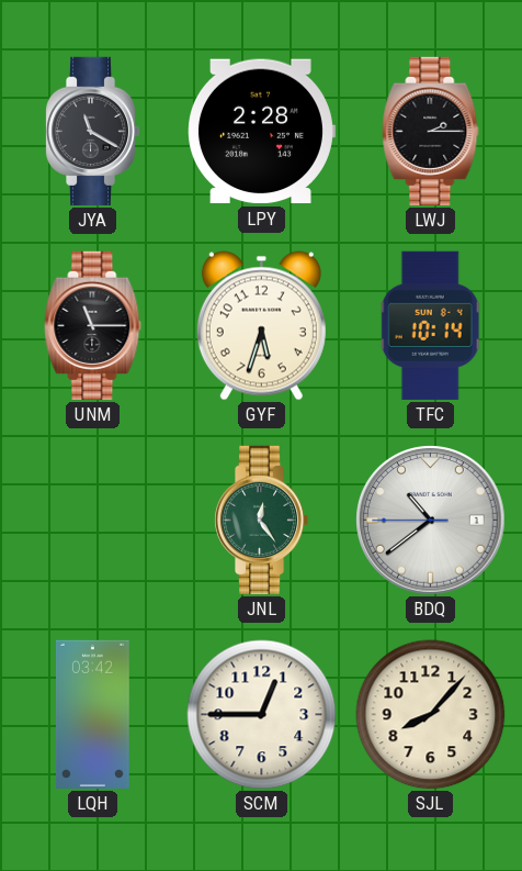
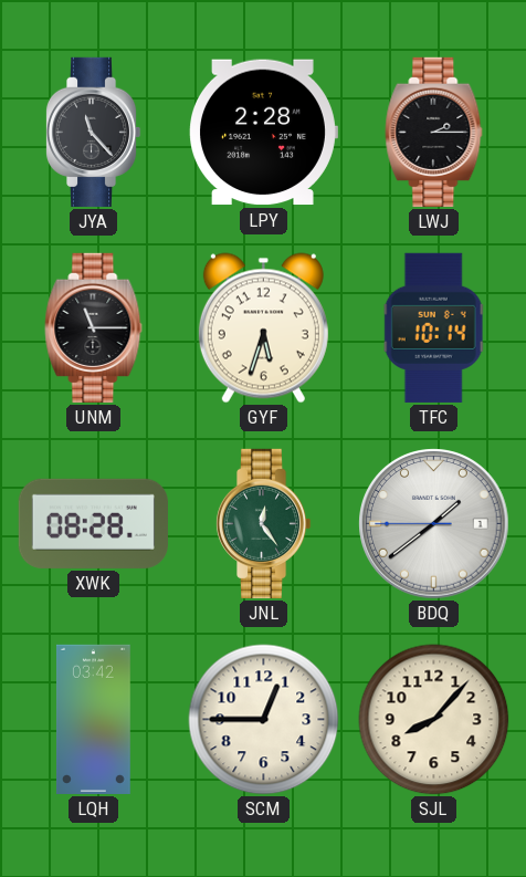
JYA: 11:20 -> 11:23 (93, 132)
XWK: none -> 08:28 (93, 523)
BDQ: 10:38 -> 1:38 (434, 524)
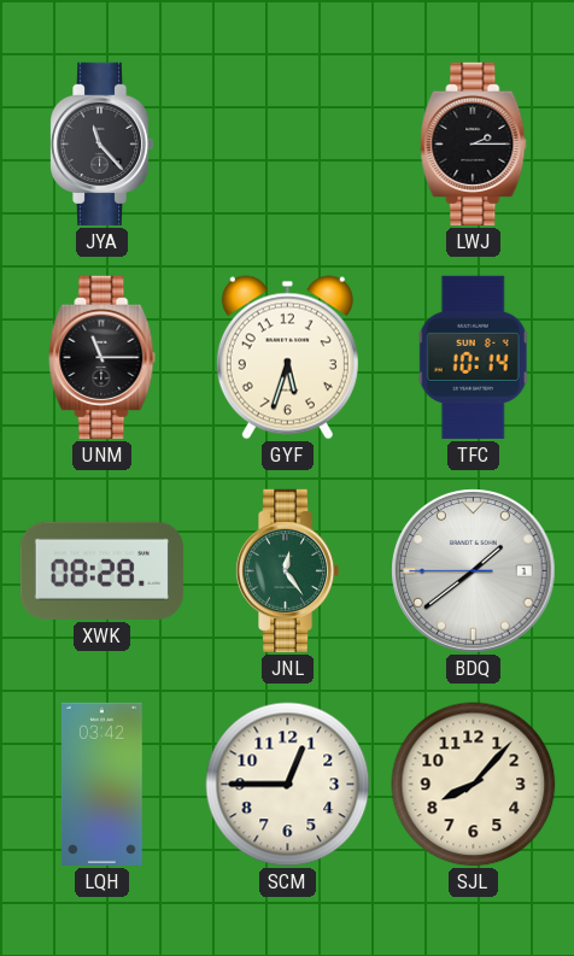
LPY: 2:28 -> none (263, 133)
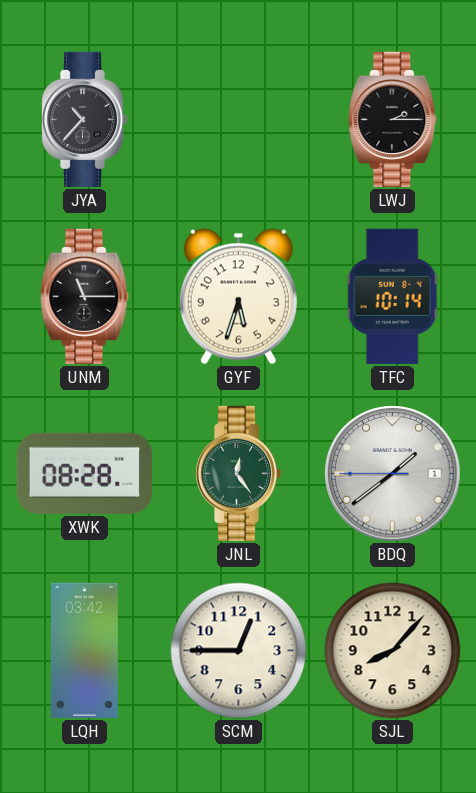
JYA: 11:23 -> 10:37 (84, 119)
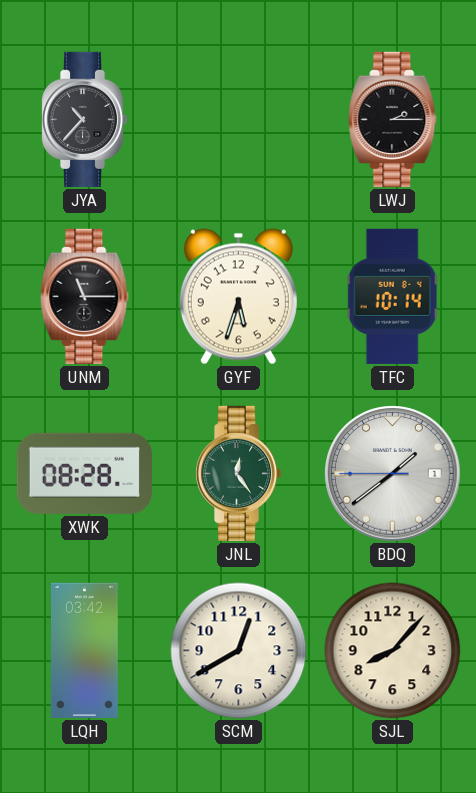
SCM: 12:45 -> 12:40 (239, 651)
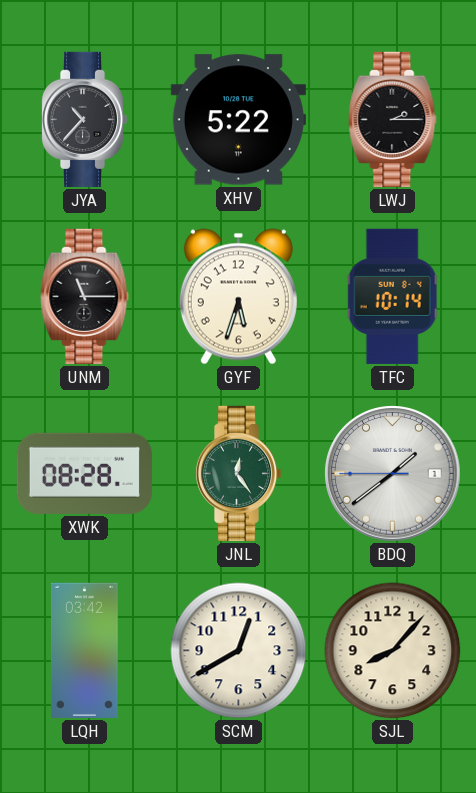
XHV: none -> 5:22 (238, 120)
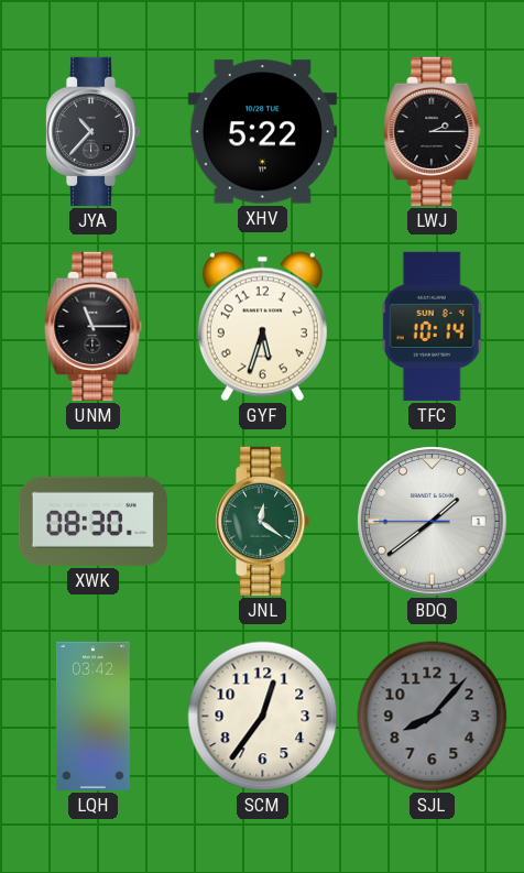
XWK: 08:28 -> 08:30 (92, 521)
JNL: 12:24 -> 12:21 (262, 521)
SCM: 12:40 -> 12:36 (263, 717)
SJL dial: cream -> grey (433, 717)
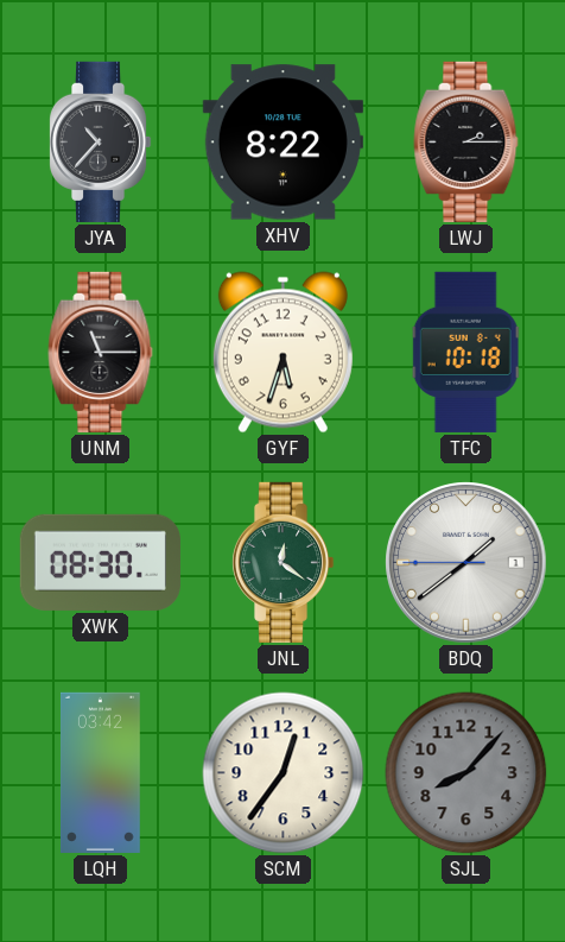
XHV: 5:22 -> 8:22 (282, 143)
TFC: 10:14 -> 10:18 (466, 352)
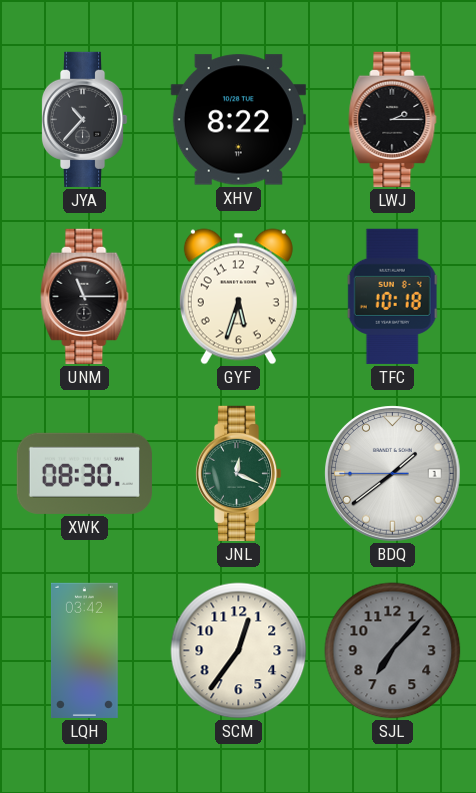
JNL: 12:21 -> 12:19 (238, 473)
SJL: 8:07 -> 7:07 (393, 651)
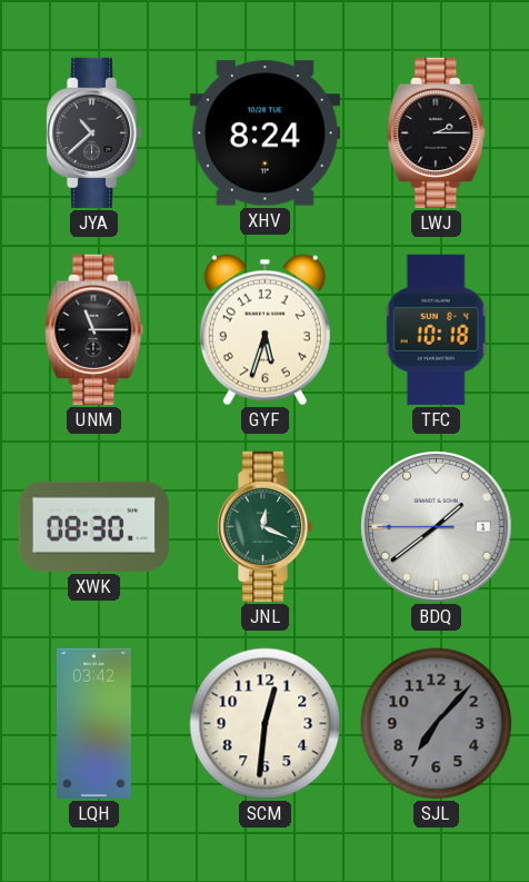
JYA: 10:37 -> 10:38 (93, 132)
XHV: 8:22 -> 8:24 (264, 133)
SCM: 12:36 -> 12:31 (266, 724)
